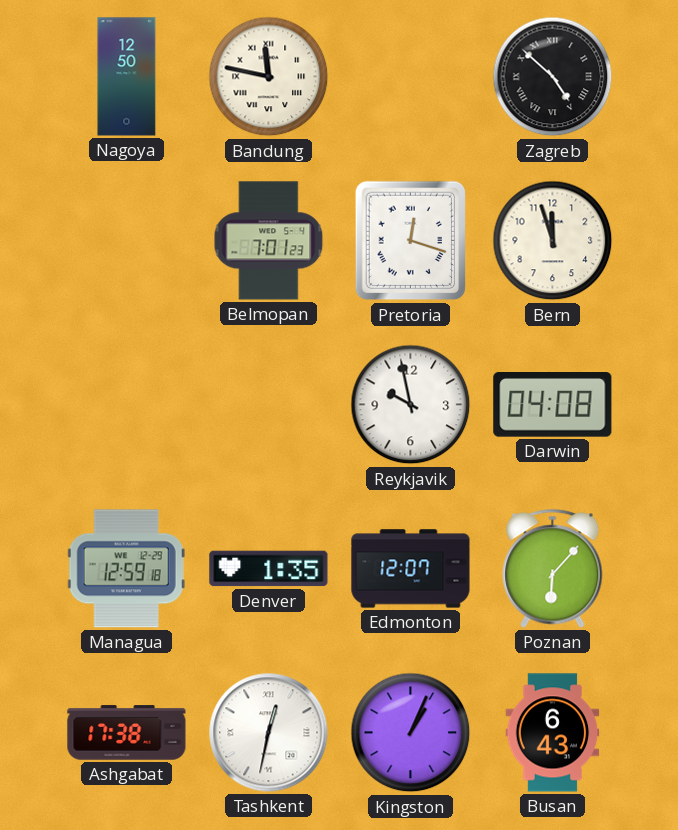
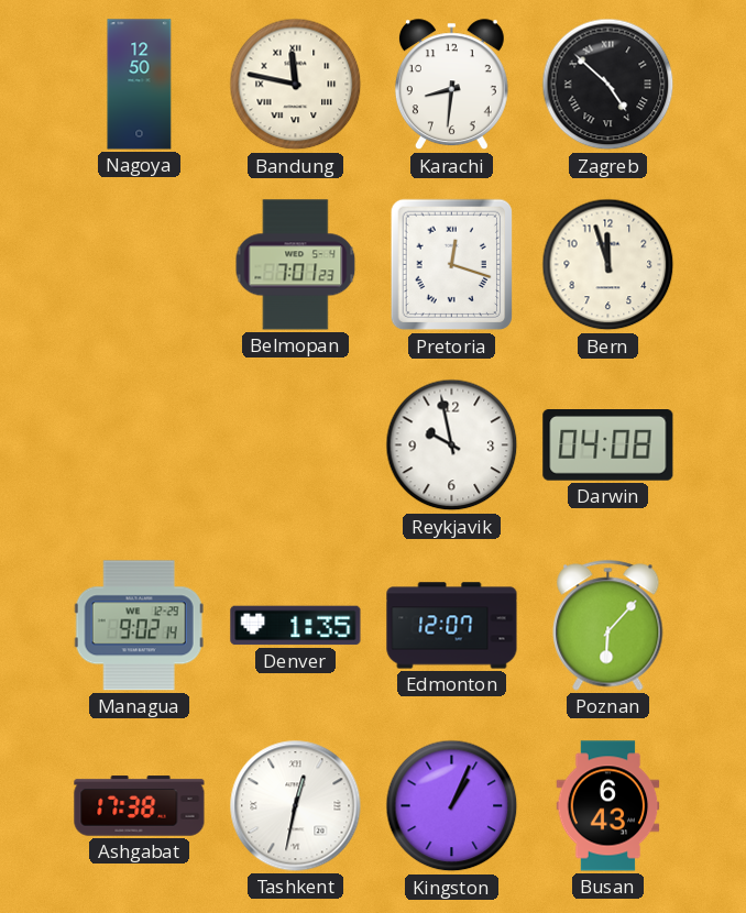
Karachi: none -> 8:31 (451, 85)
Managua: 12:59 -> 9:02 (139, 626)
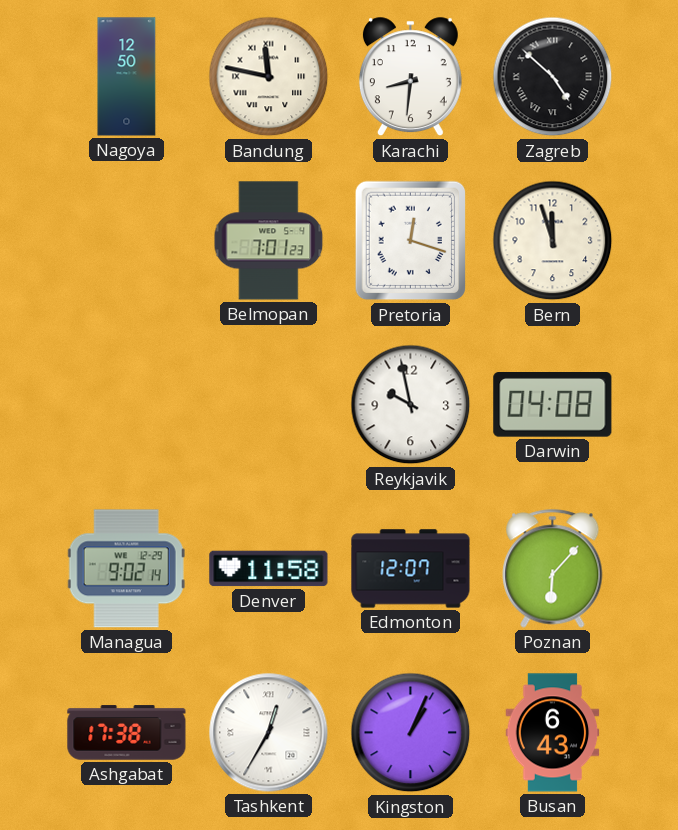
Denver: 1:35 -> 11:58 (269, 569)
Tashkent: 12:32 -> 12:35 (269, 733)
